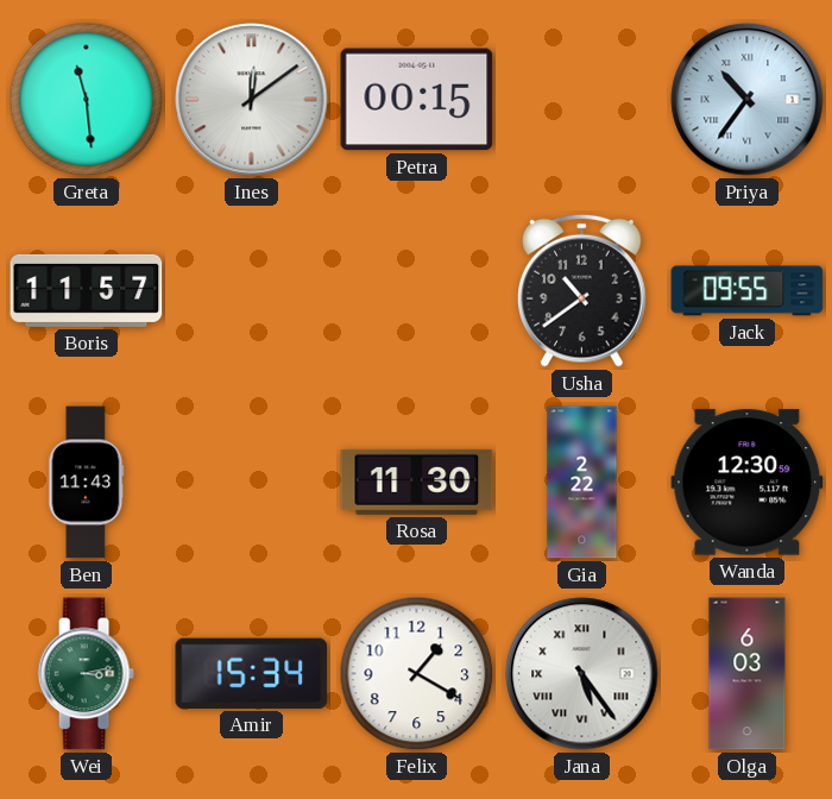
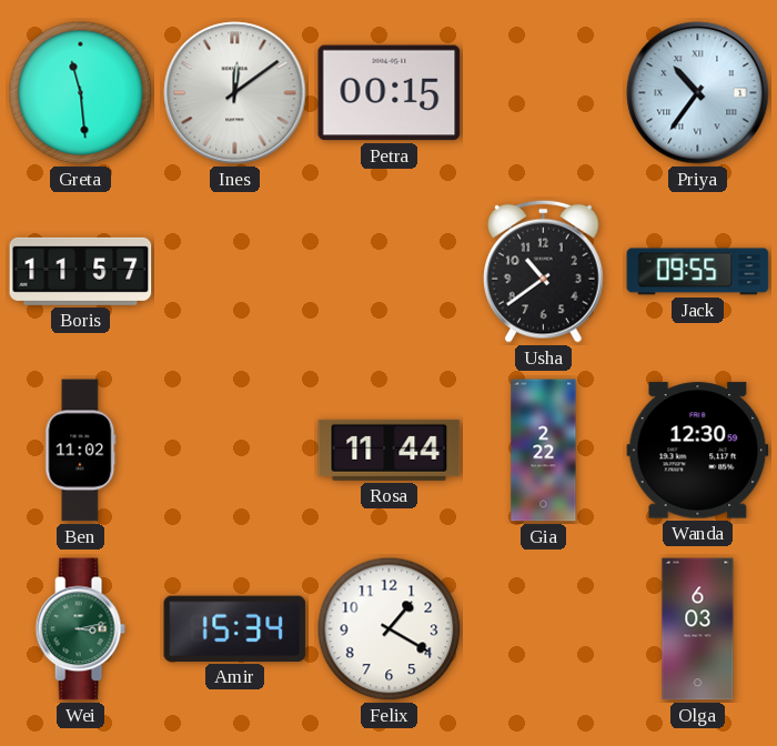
Ben: 11:43 -> 11:02 (81, 451)
Rosa: 11:30 -> 11:44 (390, 450)
Jana: 5:24 -> none (582, 674)
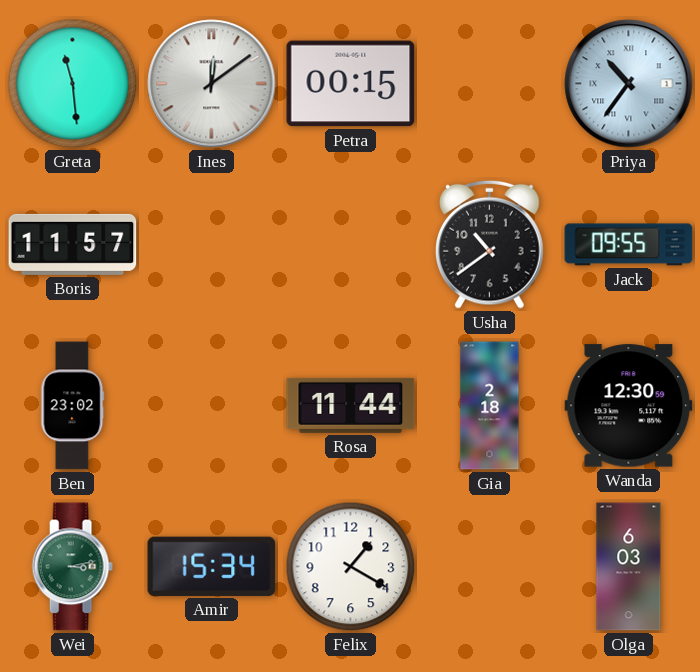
Ben: 11:02 -> 23:02 (73, 406)
Gia: 2:22 -> 2:18 (490, 406)
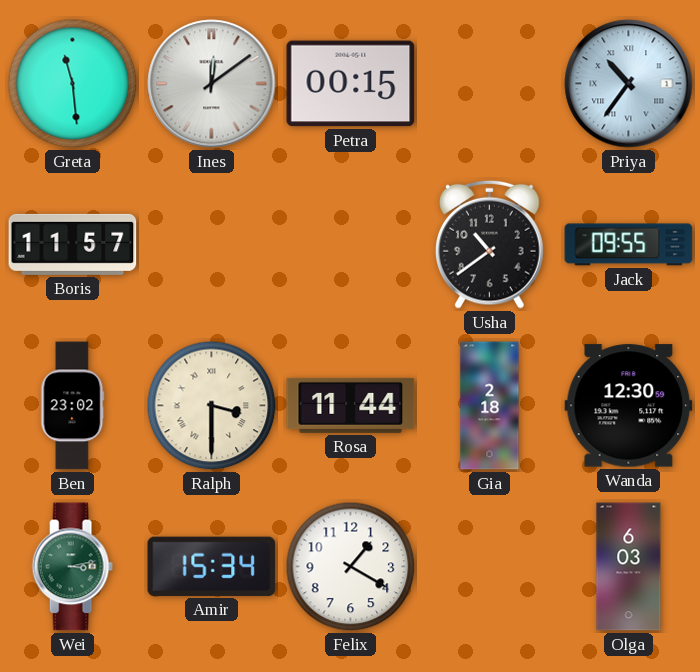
Ralph: none -> 3:30 (212, 406)
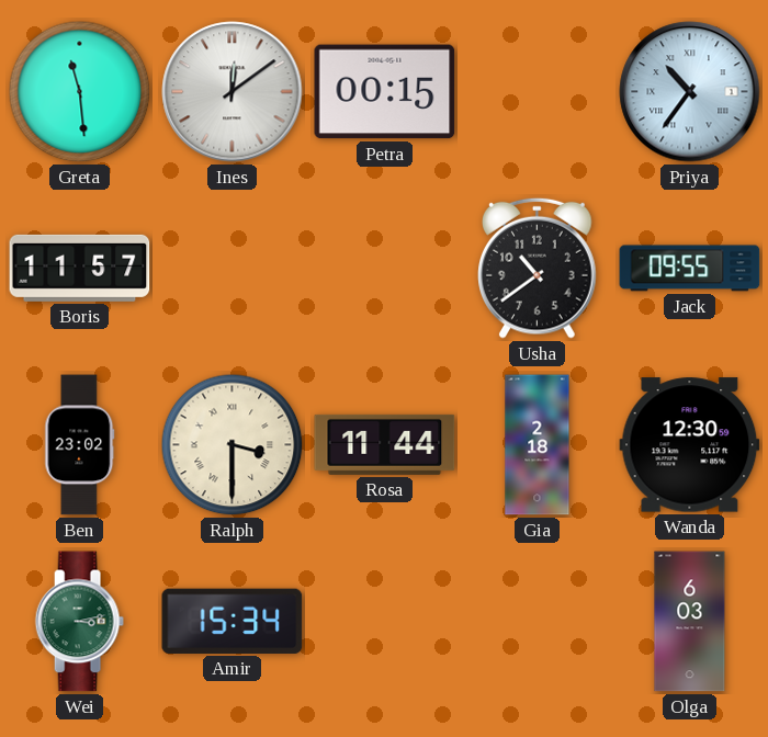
Felix: 1:20 -> none (351, 567)
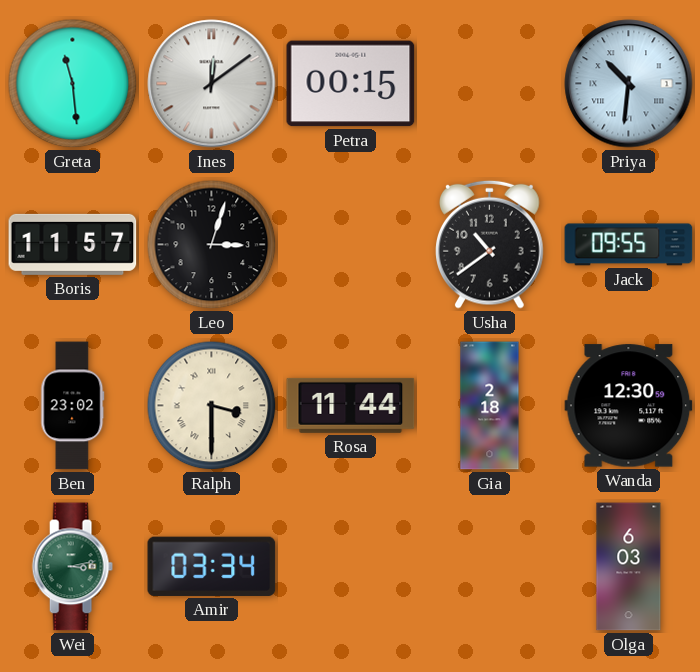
Priya: 10:36 -> 10:31 (629, 84)
Leo: none -> 3:03 (212, 245)
Amir: 15:34 -> 03:34 (212, 566)
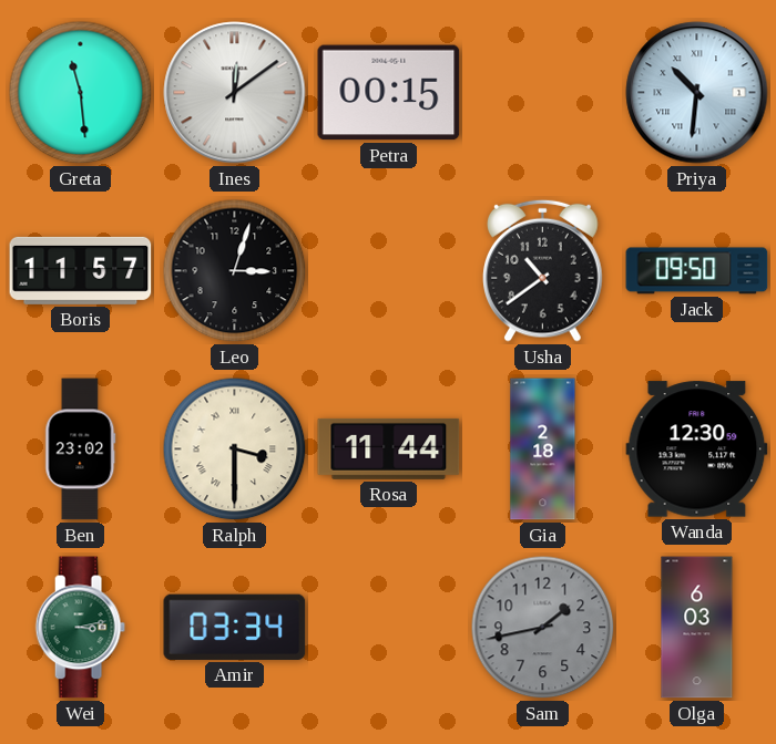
Jack: 09:55 -> 09:50 (697, 271)
Sam: none -> 1:43 (543, 628)
